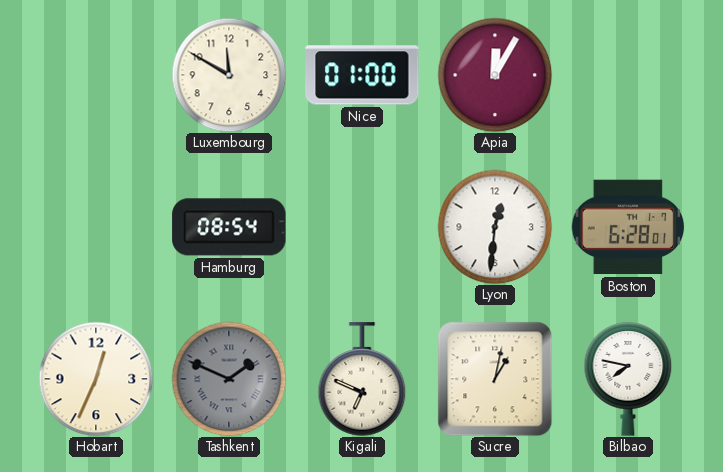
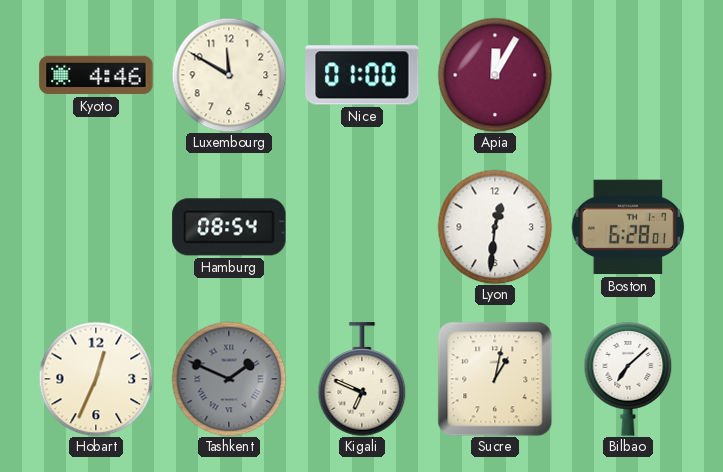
Kyoto: none -> 4:46 (96, 75)
Bilbao: 7:47 -> 7:08 (628, 379)
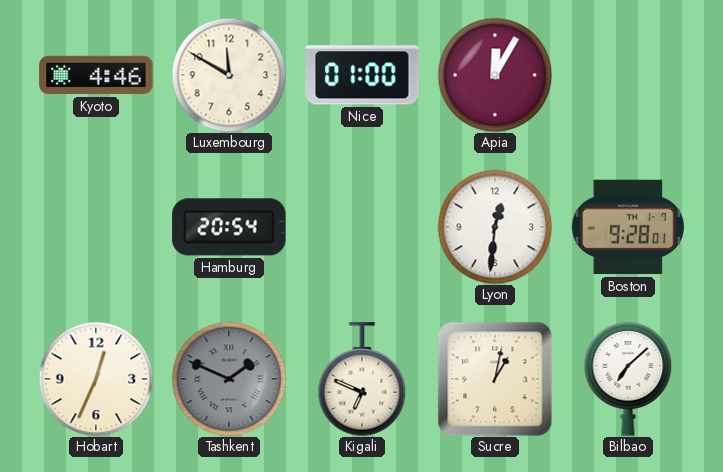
Hamburg: 08:54 -> 20:54 (229, 227)
Boston: 6:28 -> 9:28 (628, 227)
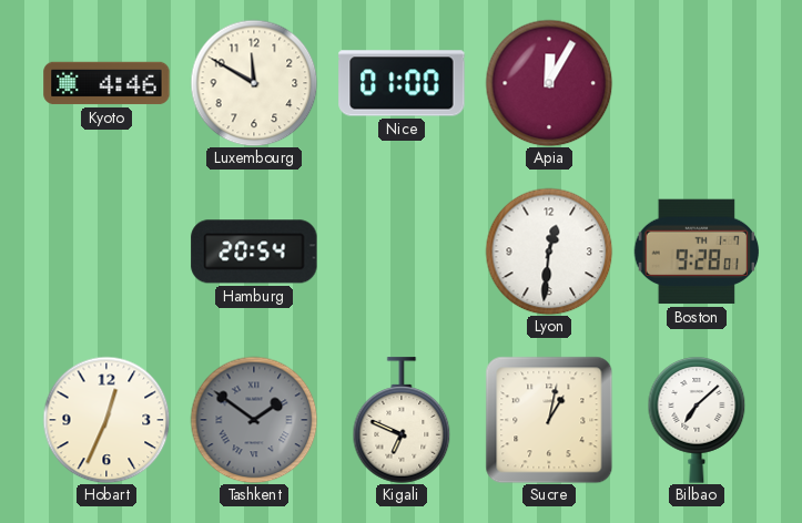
Tashkent: 1:49 -> 1:51 (254, 420)
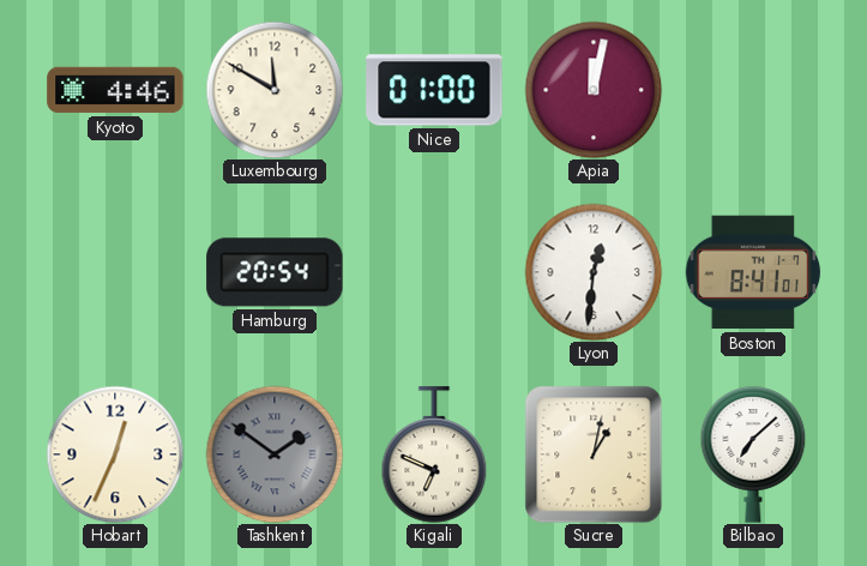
Apia: 12:05 -> 12:02 (594, 90)
Boston: 9:28 -> 8:41 (753, 272)
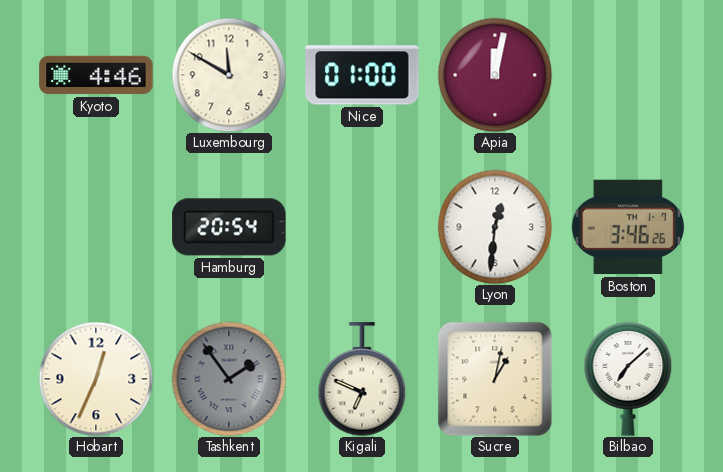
Boston: 8:41 -> 3:46 (628, 227)
Tashkent: 1:51 -> 1:54 (229, 379)
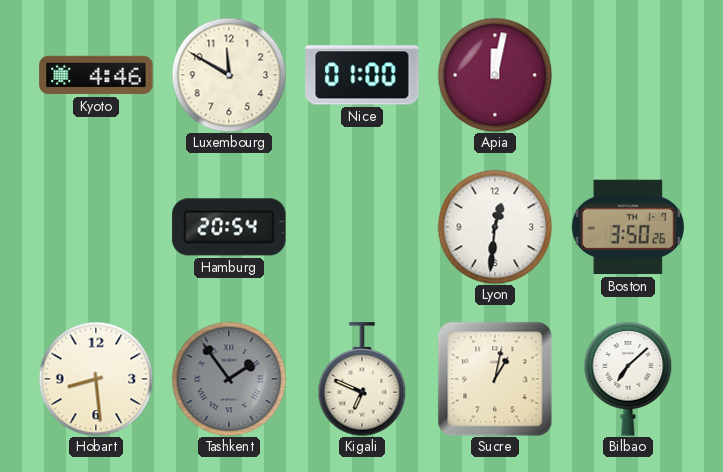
Boston: 3:46 -> 3:50 (628, 227)
Hobart: 12:34 -> 8:29 (96, 379)
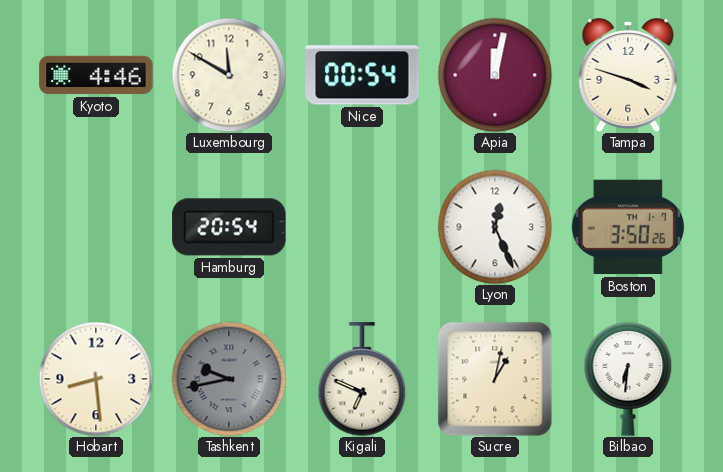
Nice: 01:00 -> 00:54 (362, 75)
Tampa: none -> 3:48 (628, 76)
Lyon: 12:31 -> 12:26 (495, 227)
Tashkent: 1:54 -> 9:43 (229, 379)
Bilbao: 7:08 -> 6:31 (628, 379)
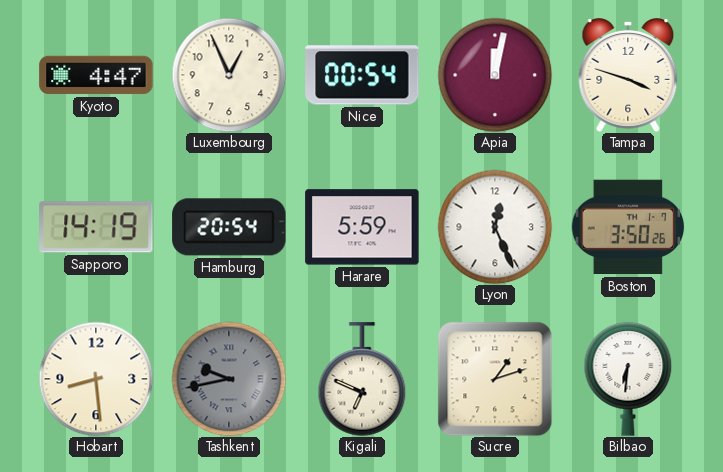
Kyoto: 4:46 -> 4:47 (96, 75)
Luxembourg: 11:50 -> 12:56 (229, 75)
Sapporo: none -> 14:19 (96, 227)
Harare: none -> 5:59 (362, 227)
Sucre: 1:02 -> 1:12 (495, 379)
